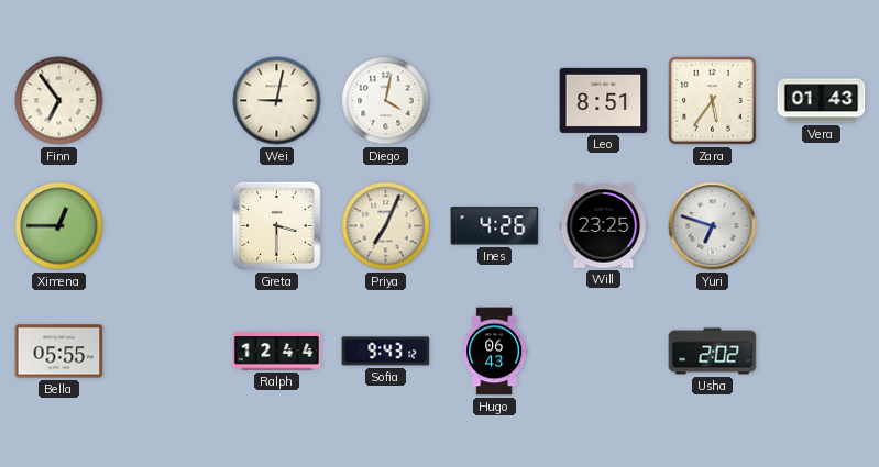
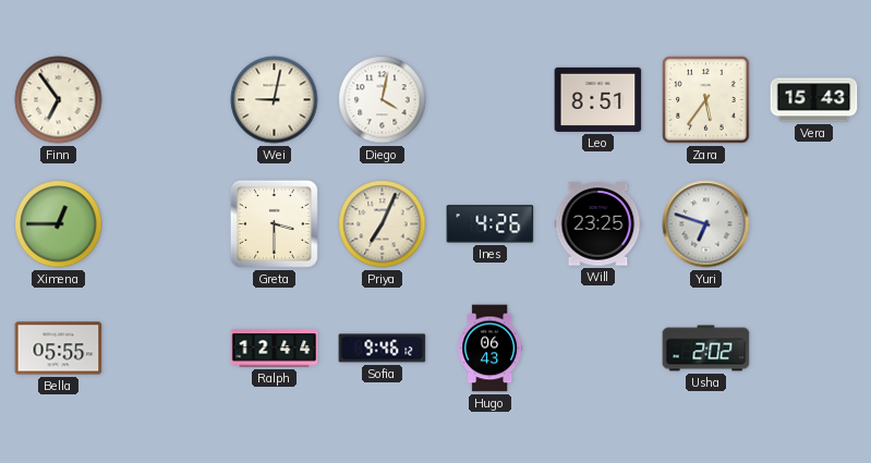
Vera: 01:43 -> 15:43 (814, 100)
Sofia: 9:43 -> 9:46 (383, 349)
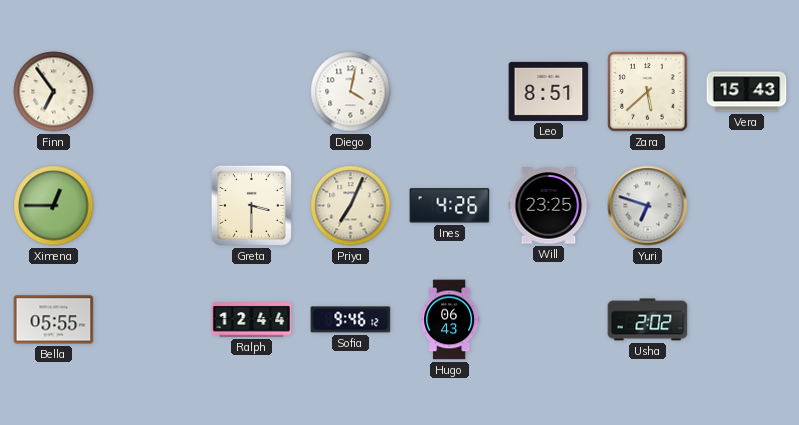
Wei: 9:02 -> none (275, 100)
Zara: 5:36 -> 5:38 (648, 92)
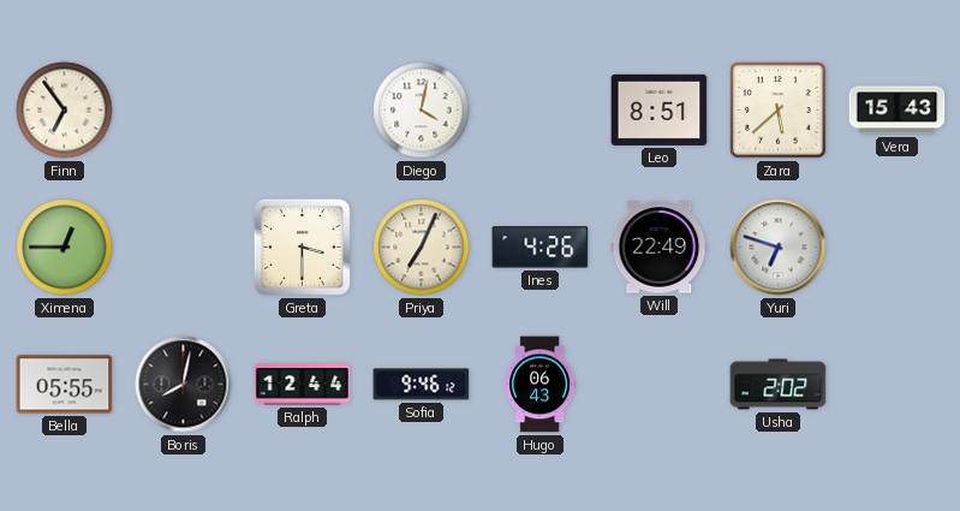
Will: 23:25 -> 22:49 (660, 248)
Boris: none -> 8:02 (184, 385)
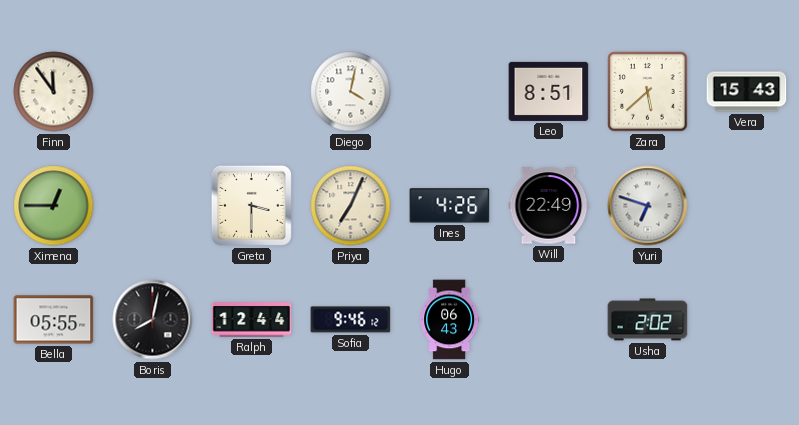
Finn: 6:54 -> 11:54 (54, 92)
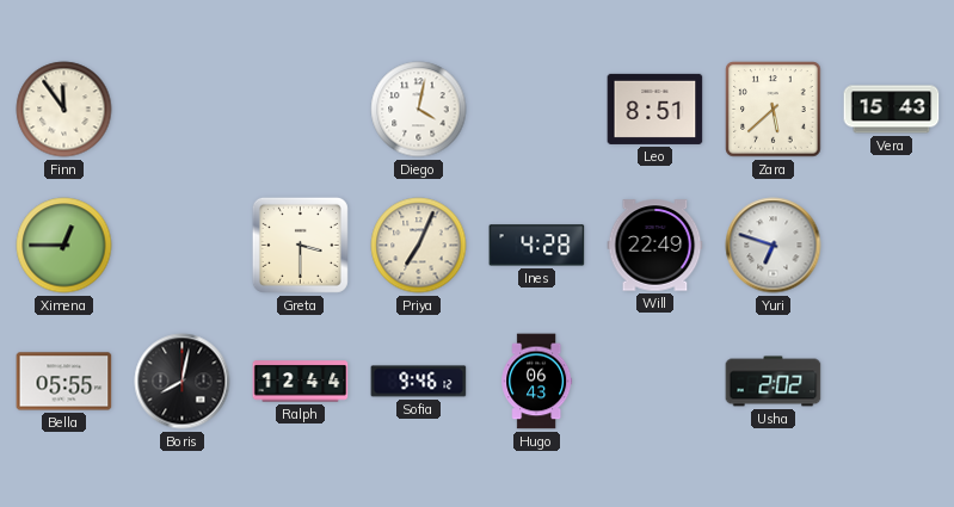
Ines: 4:26 -> 4:28 (537, 246)
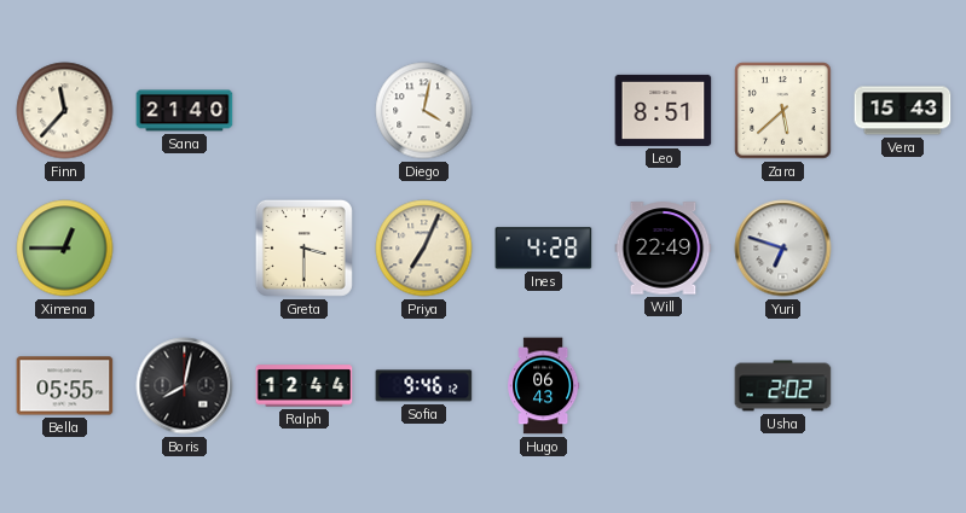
Finn: 11:54 -> 11:37 (65, 111)
Sana: none -> 21:40 (185, 111)
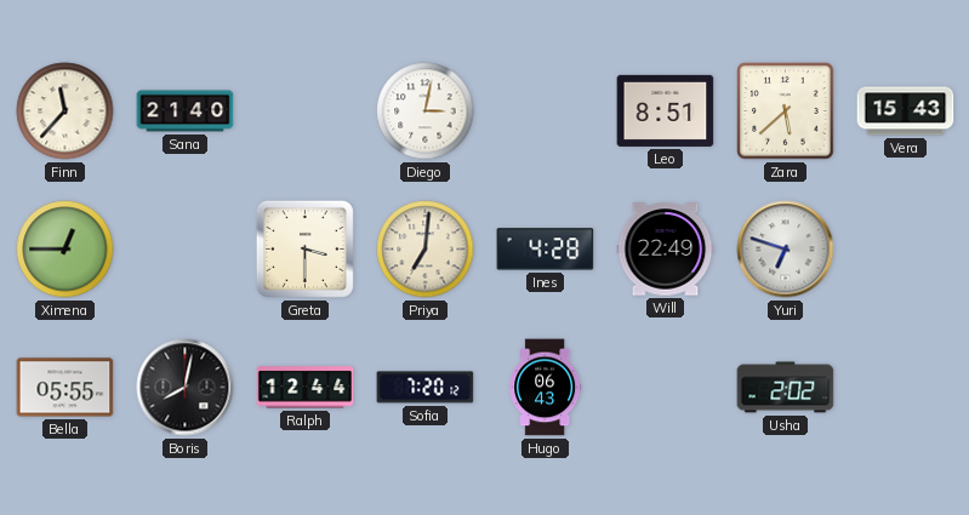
Diego: 4:02 -> 3:02 (426, 111)
Priya: 7:04 -> 7:01 (426, 250)
Sofia: 9:46 -> 7:20 (426, 388)
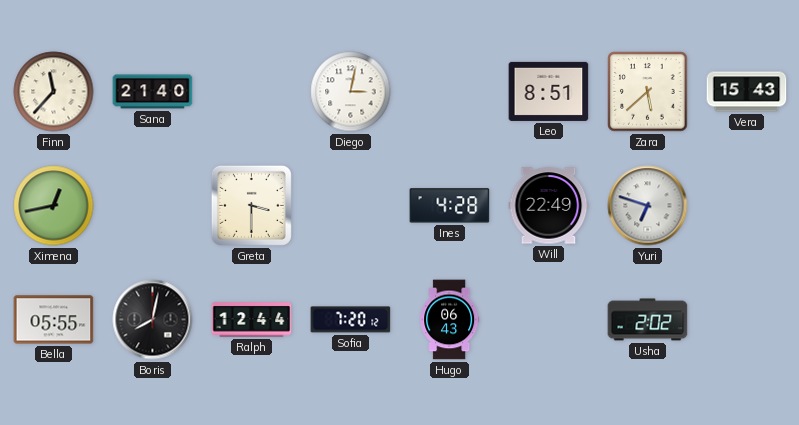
Ximena: 12:45 -> 12:43 (54, 206)
Priya: 7:01 -> none (426, 250)
